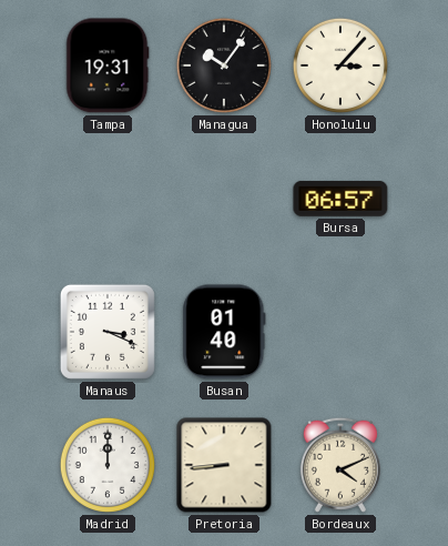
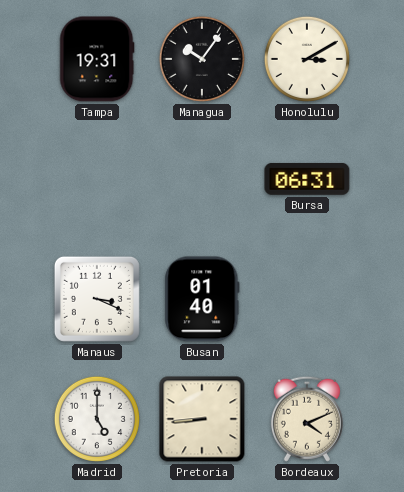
Honolulu: 3:07 -> 3:10 (307, 59)
Bursa: 06:57 -> 06:31 (307, 179)
Madrid: 12:00 -> 5:00 (97, 419)
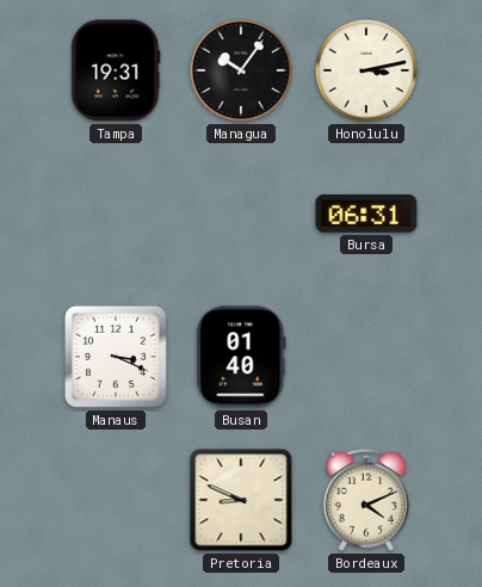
Honolulu: 3:10 -> 3:13 (366, 70)
Madrid: 5:00 -> none (97, 419)
Pretoria: 8:44 -> 8:49 (241, 500)
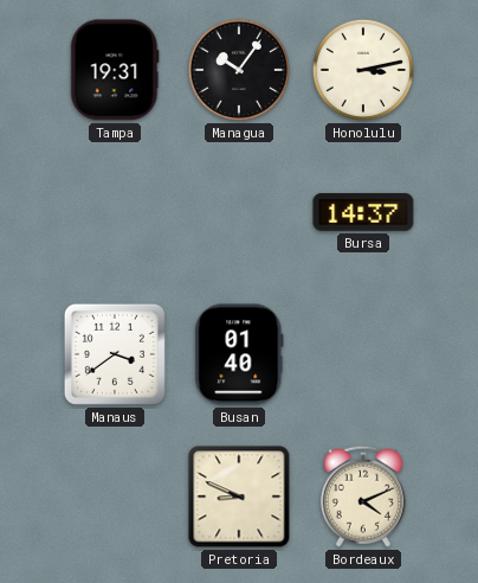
Bursa: 06:31 -> 14:37 (363, 212)
Manaus: 3:19 -> 3:39 (115, 354)
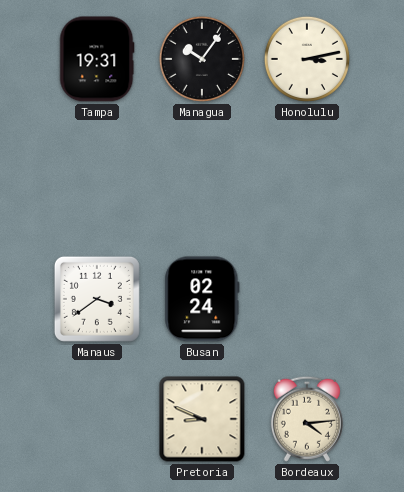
Bursa: 14:37 -> none (363, 212)
Busan: 01:40 -> 02:24 (202, 299)
Bordeaux: 4:11 -> 4:14 (307, 419)
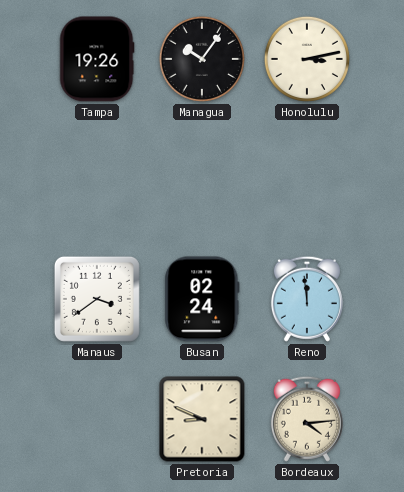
Tampa: 19:31 -> 19:26 (97, 59)
Reno: none -> 11:59 (307, 299)
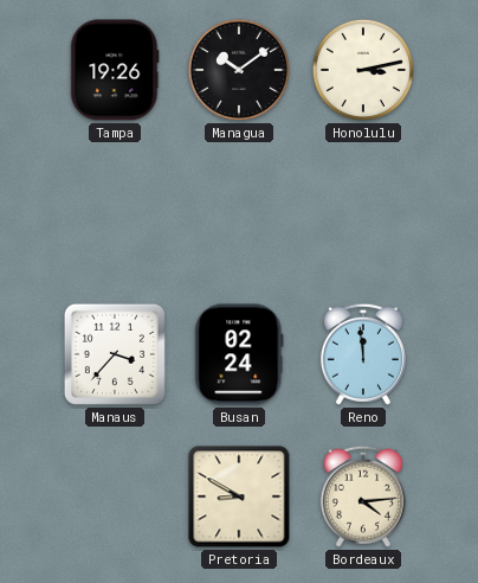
Managua: 10:06 -> 10:09 (239, 70)
Manaus: 3:39 -> 3:37 (115, 354)
Pretoria: 8:49 -> 8:50 (239, 496)
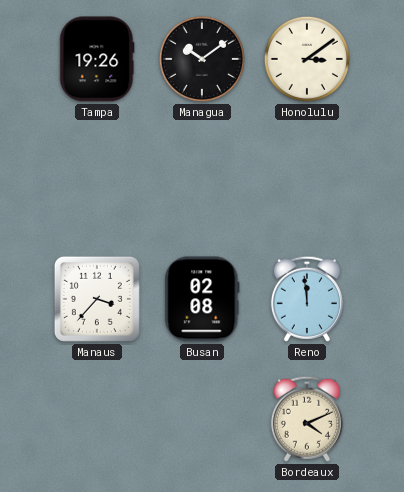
Honolulu: 3:13 -> 3:09 (307, 59)
Busan: 02:24 -> 02:08 (202, 299)
Pretoria: 8:50 -> none (239, 496)
Bordeaux: 4:14 -> 4:11 (307, 419)
